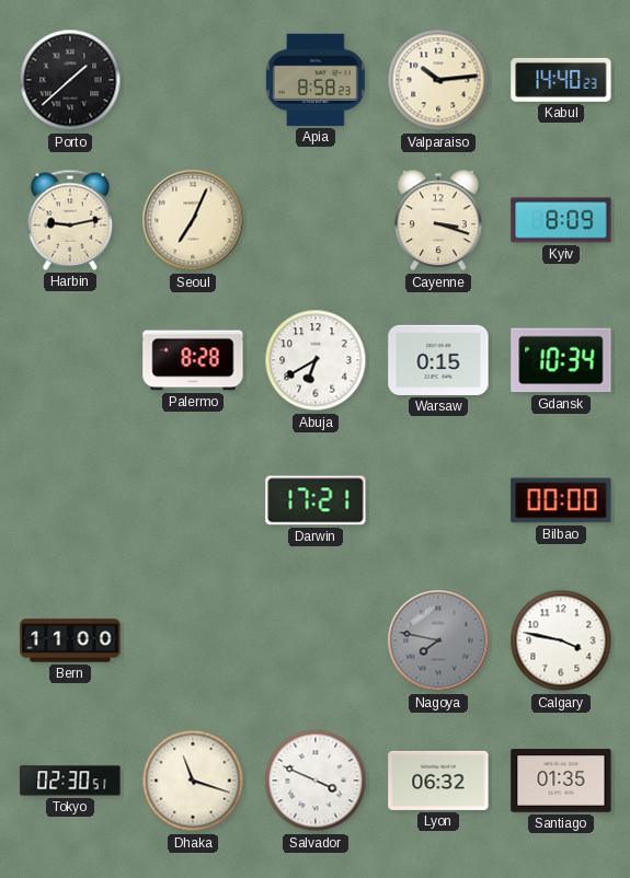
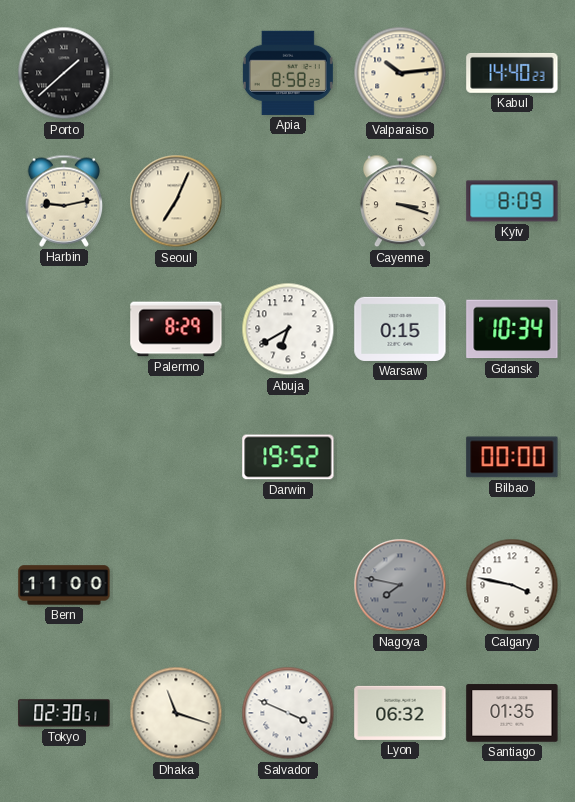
Palermo: 8:28 -> 8:29 (176, 329)
Darwin: 17:21 -> 19:52 (288, 457)
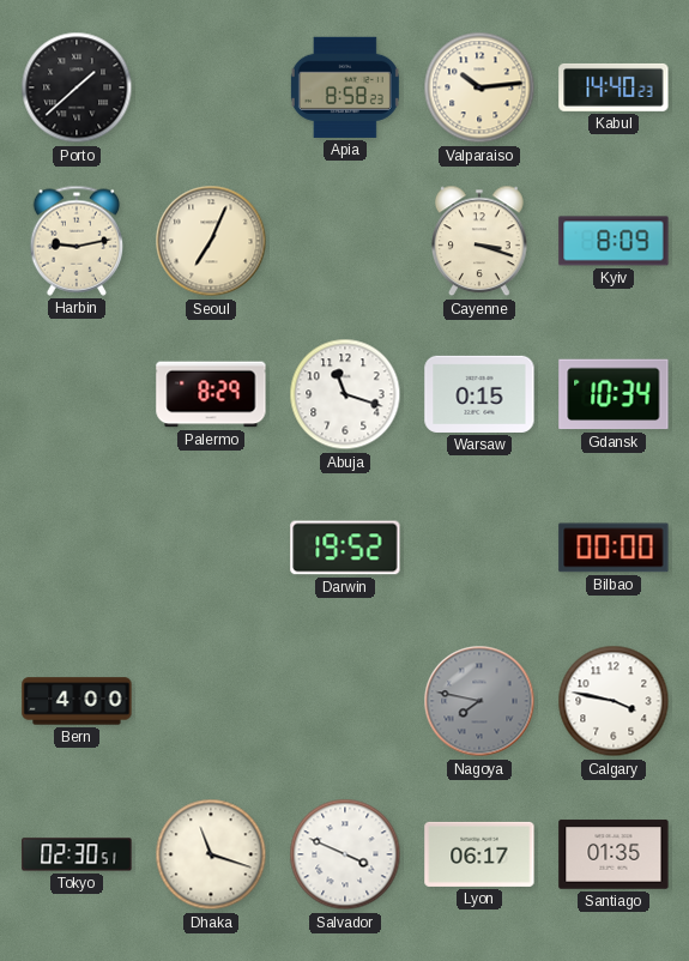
Abuja: 6:40 -> 11:18 (345, 394)
Bern: 11:00 -> 4:00 (77, 701)
Lyon: 06:32 -> 06:17 (479, 854)
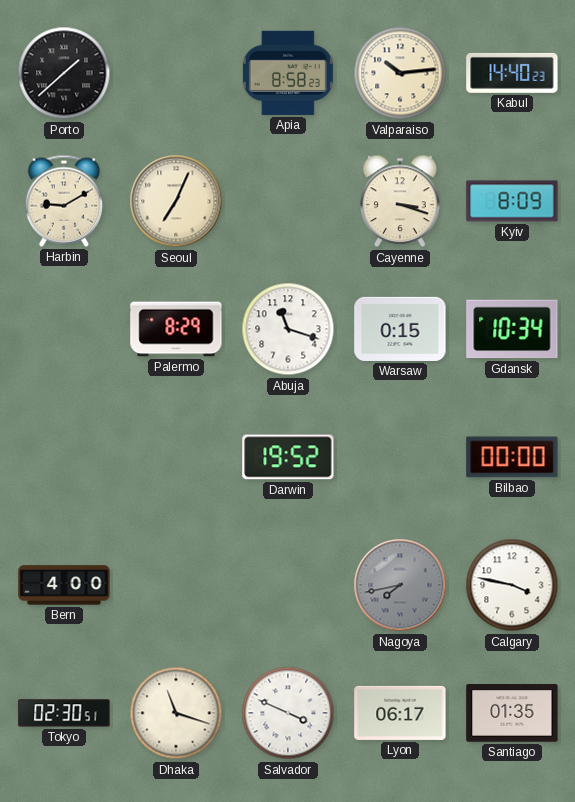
Harbin: 9:13 -> 9:10 (64, 201)
Nagoya: 7:47 -> 7:43 (400, 585)
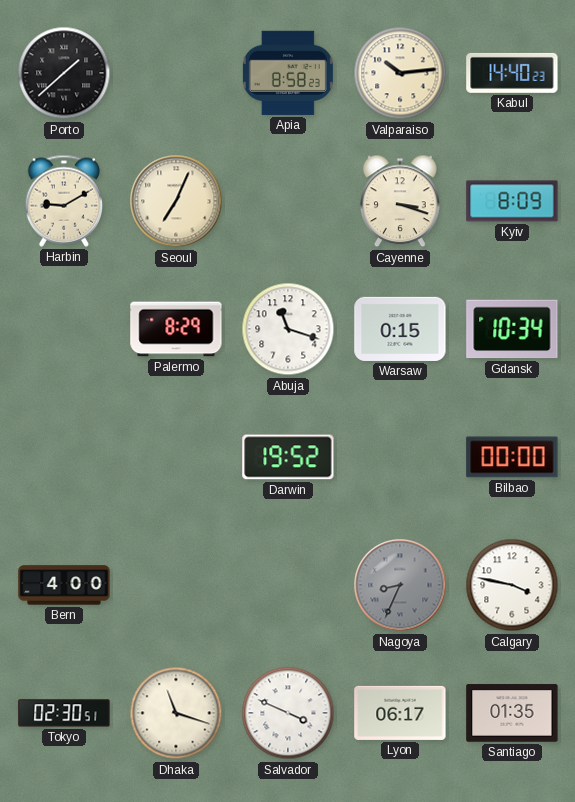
Nagoya: 7:43 -> 8:34 (400, 585)
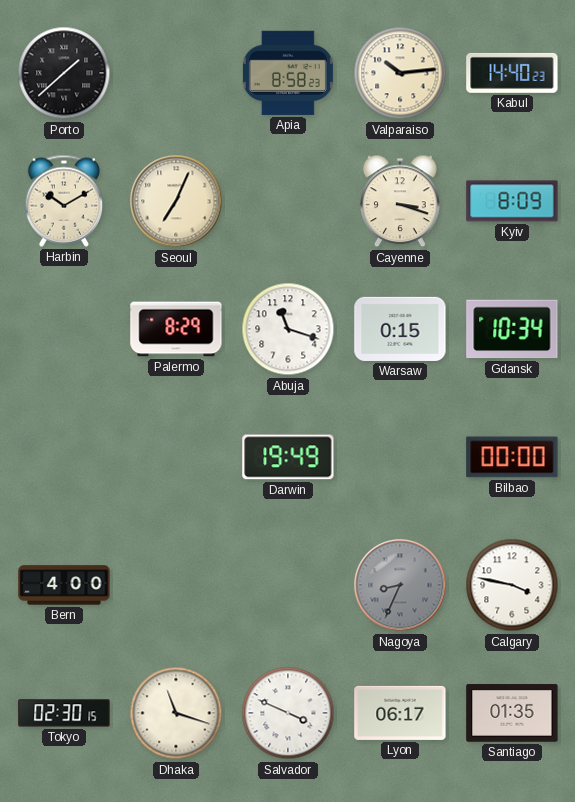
Harbin: 9:10 -> 10:10 (64, 201)
Darwin: 19:52 -> 19:49 (288, 457)
Tokyo: 02:30:51 -> 02:30:15 (64, 713)
